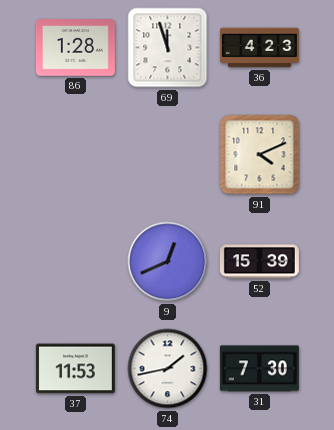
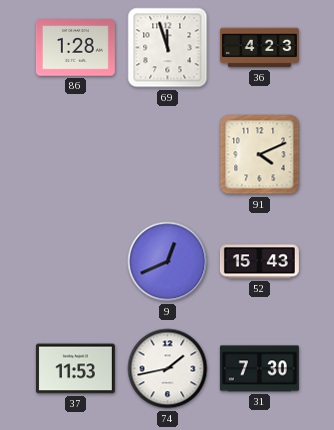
52: 15:39 -> 15:43 (259, 262)
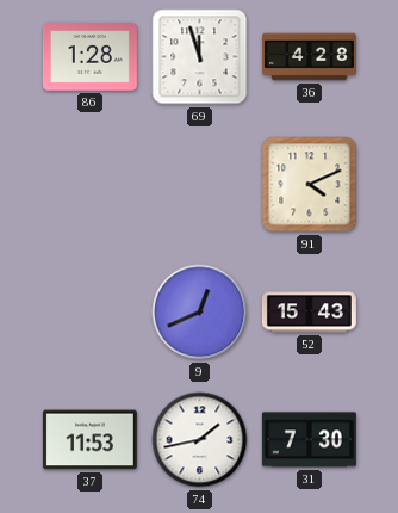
36: 4:23 -> 4:28 (309, 57)
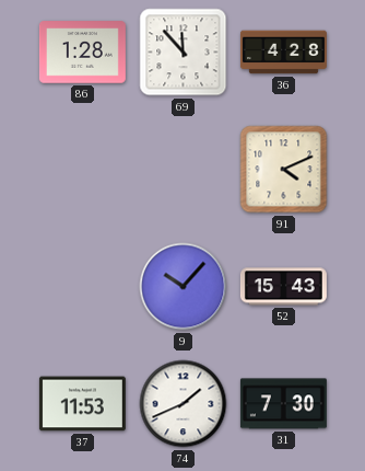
69: 11:57 -> 11:53 (184, 53)
9: 12:41 -> 10:07 (184, 287)
74: 1:43 -> 1:41 (184, 404)
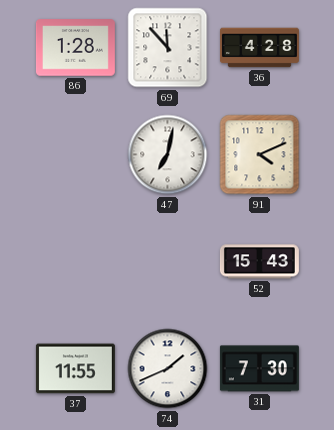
47: none -> 7:02 (168, 155)
9: 10:07 -> none (184, 287)
37: 11:53 -> 11:55 (75, 369)
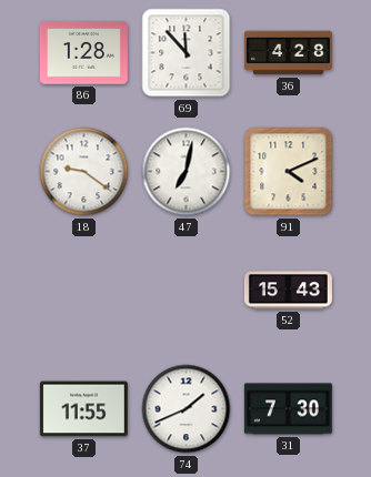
18: none -> 9:21 (84, 172)
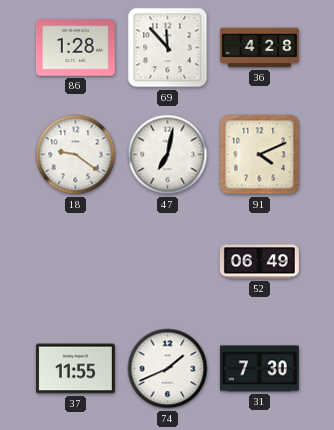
52: 15:43 -> 06:49 (259, 262)
